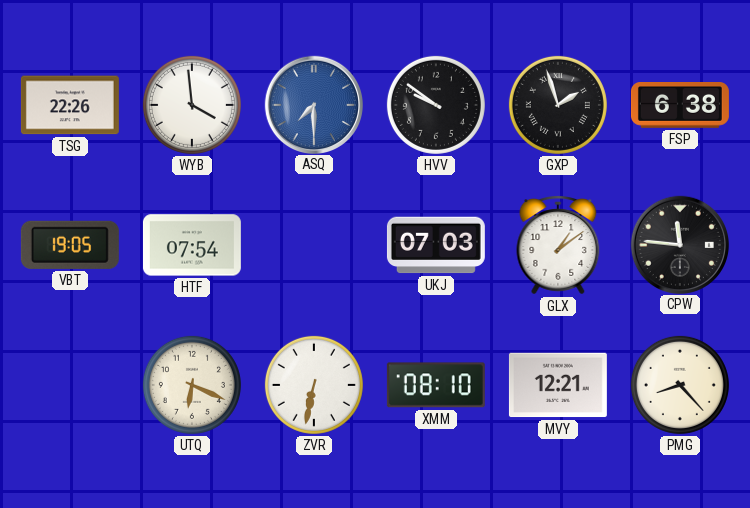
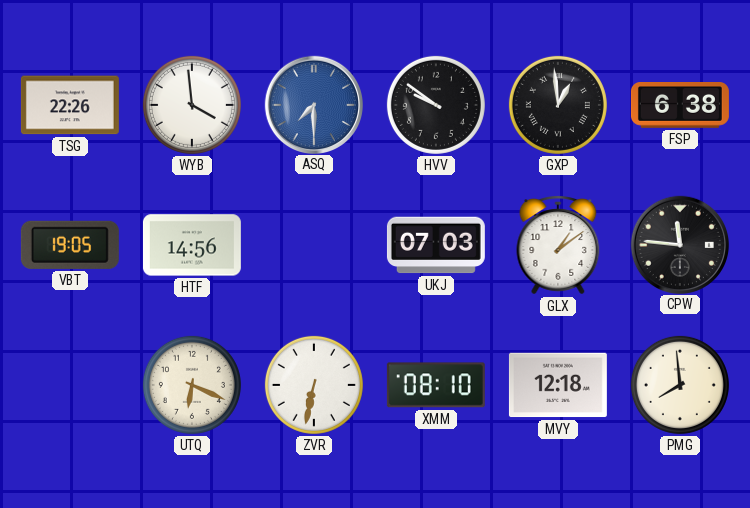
GXP: 1:57 -> 12:59 (558, 105)
HTF: 07:54 -> 14:56 (192, 245)
MVY: 12:21 -> 12:18 (558, 385)
PMG: 8:23 -> 7:59 (680, 385)
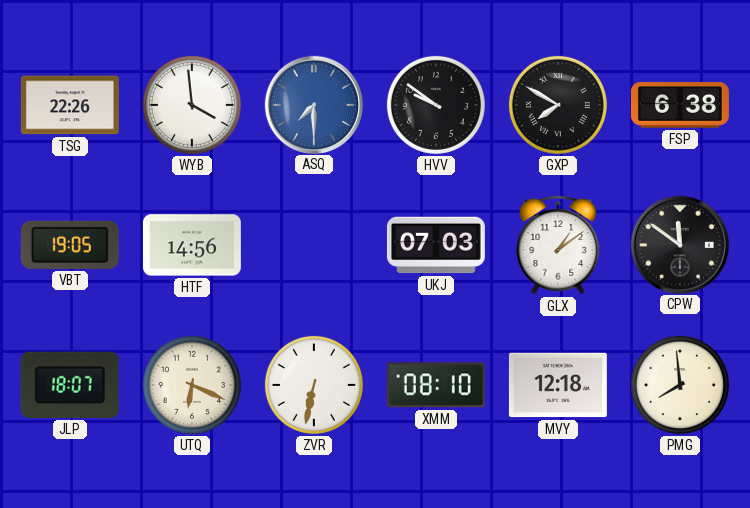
GXP: 12:59 -> 7:50 (558, 105)
CPW: 11:46 -> 11:51 (679, 244)
JLP: none -> 18:07 (70, 385)
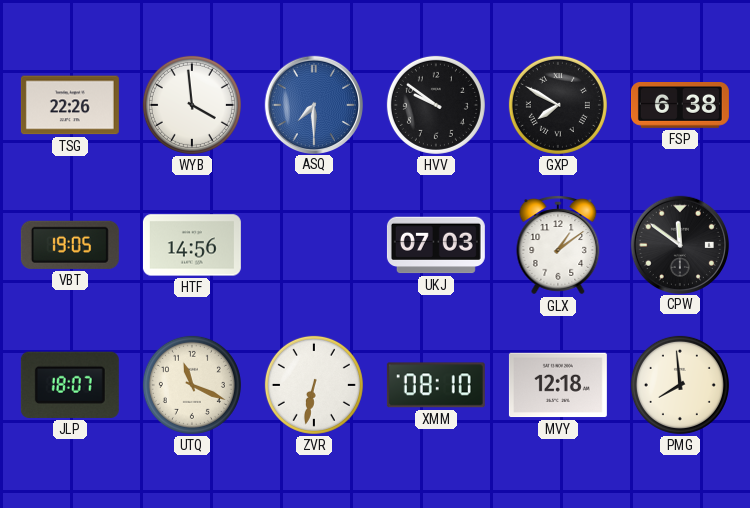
UTQ: 6:19 -> 11:19 (192, 385)
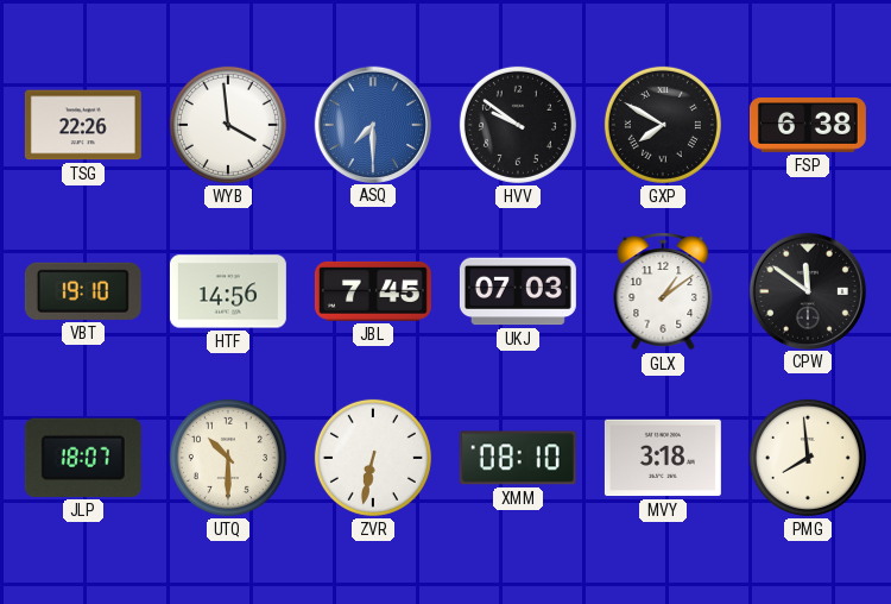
VBT: 19:05 -> 19:10 (83, 291)
JBL: none -> 7:45 (373, 291)
UTQ: 11:19 -> 10:30 (228, 458)
MVY: 12:18 -> 3:18 (663, 458)
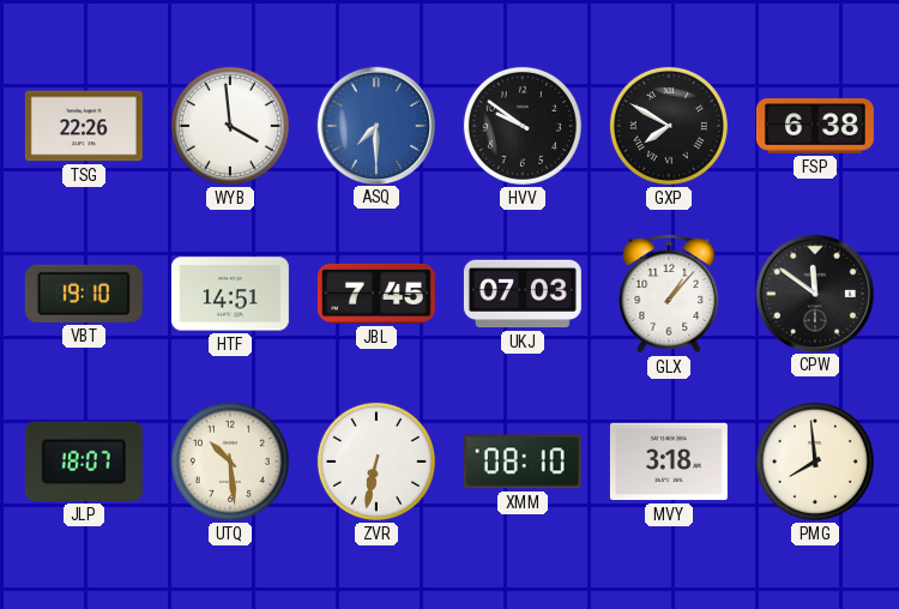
HTF: 14:56 -> 14:51 (230, 294)
GLX: 1:09 -> 1:07 (669, 294)
UTQ: 10:30 -> 10:29 (230, 462)
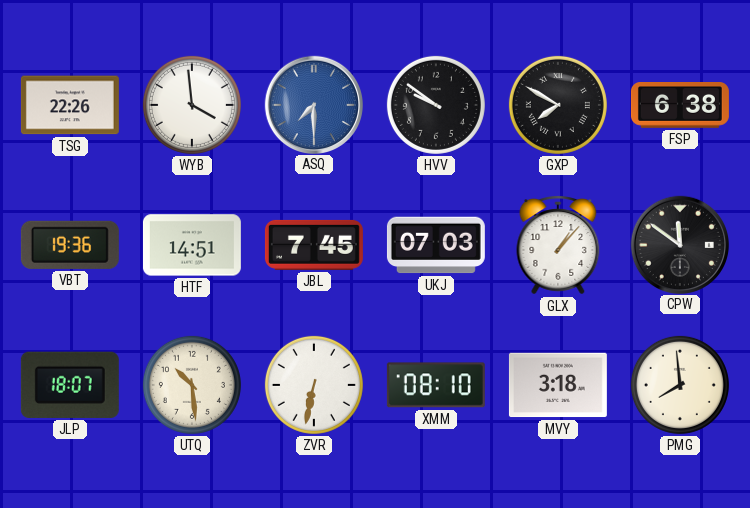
VBT: 19:10 -> 19:36 (70, 245)
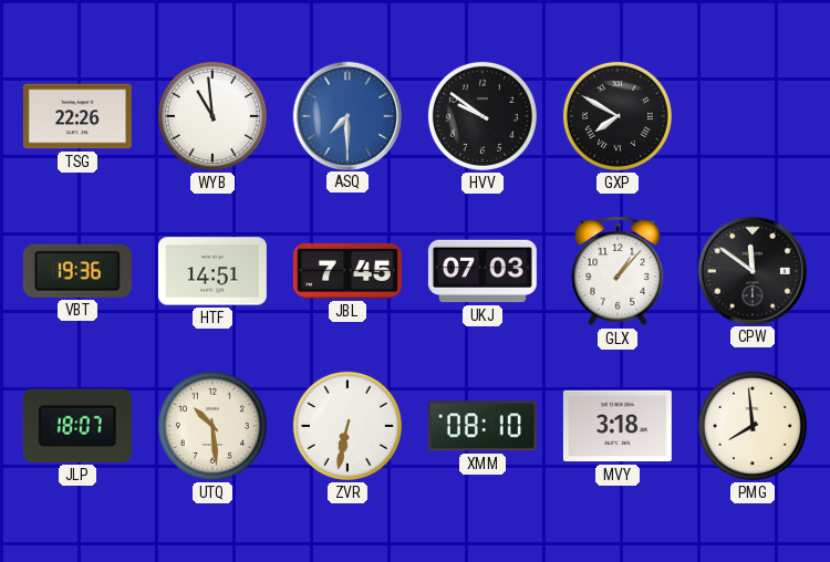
WYB: 3:59 -> 10:59 (212, 116)
FSP: 6:38 -> none (680, 106)
